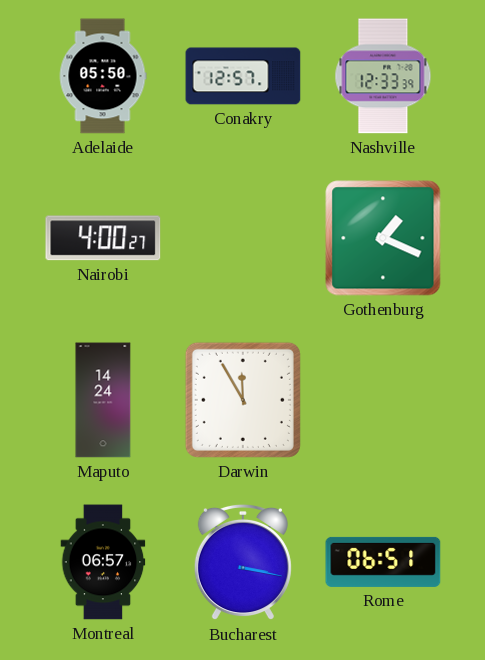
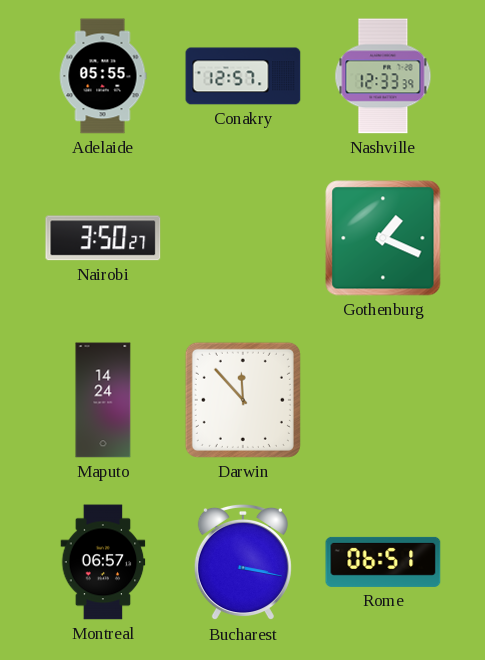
Adelaide: 05:50 -> 05:55 (103, 76)
Nairobi: 4:00 -> 3:50 (103, 238)
Darwin: 11:55 -> 11:53 (243, 400)
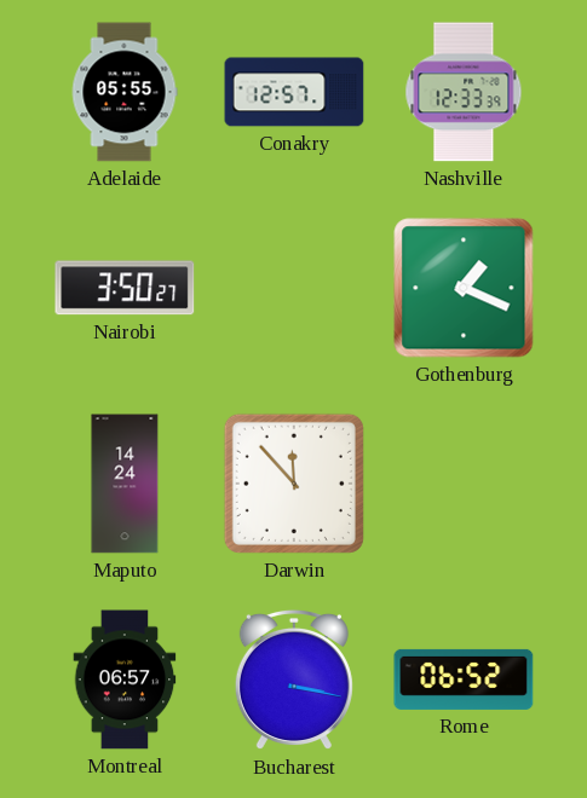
Rome: 06:51 -> 06:52 (464, 680)
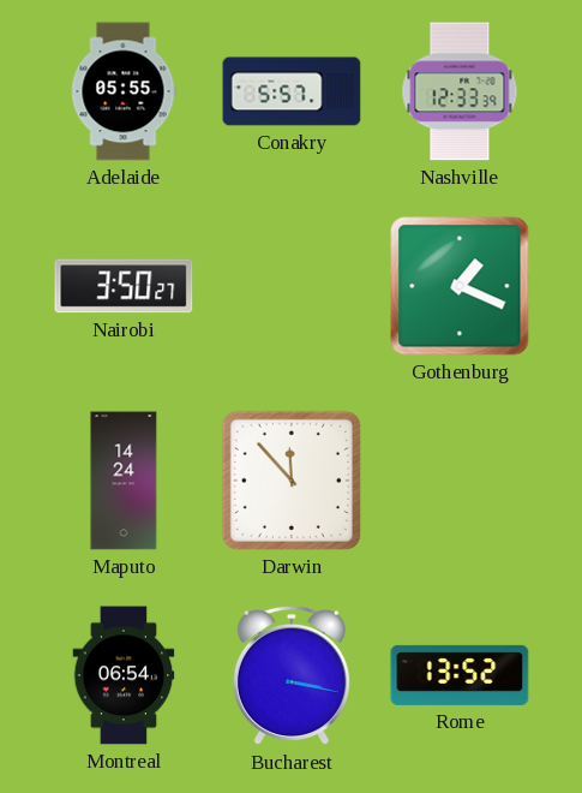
Conakry: 12:57 -> 5:57 (292, 91)
Montreal: 06:57 -> 06:54 (124, 675)
Rome: 06:52 -> 13:52 (460, 675)
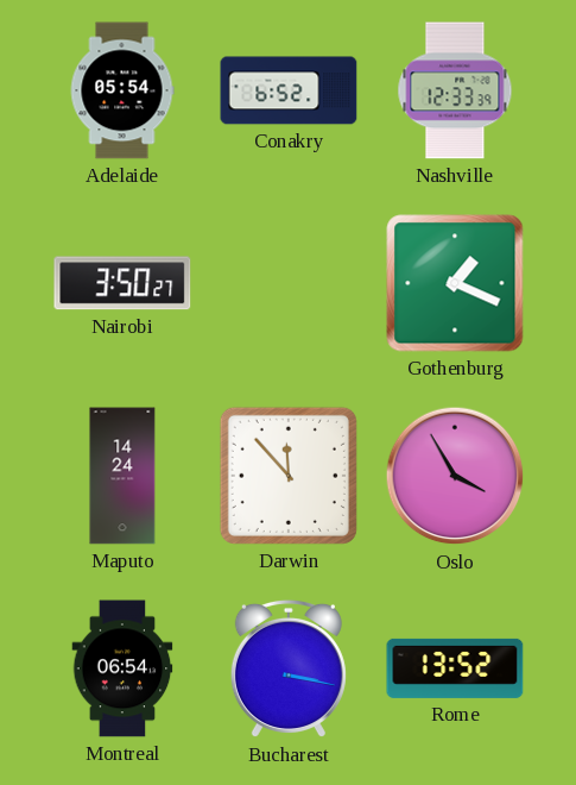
Adelaide: 05:55 -> 05:54 (122, 90)
Conakry: 5:57 -> 6:52 (289, 90)
Oslo: none -> 3:55 (455, 476)
